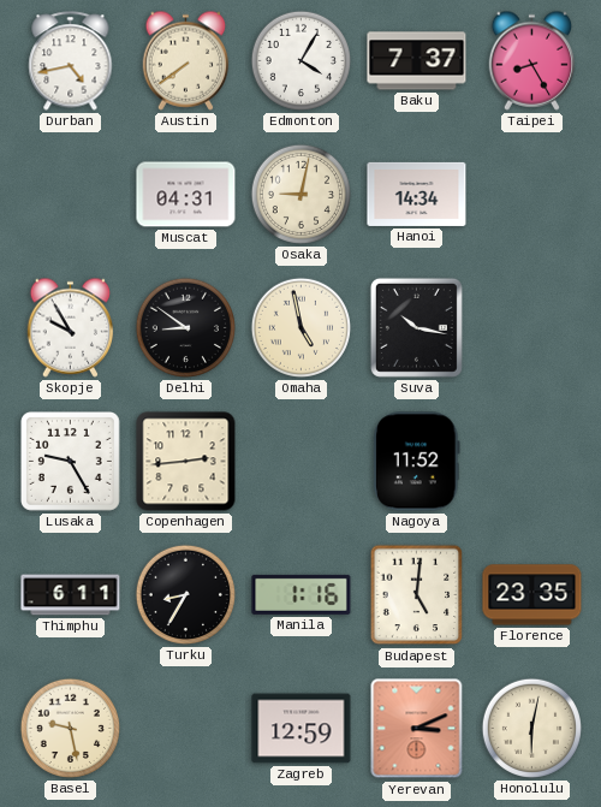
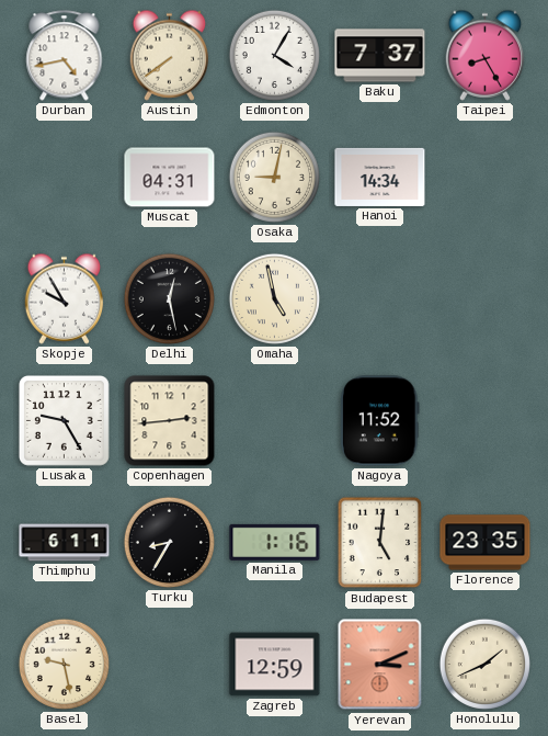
Delhi: 8:51 -> 12:28 (169, 298)
Suva: 10:17 -> none (416, 327)
Honolulu: 6:02 -> 1:41 (484, 664)
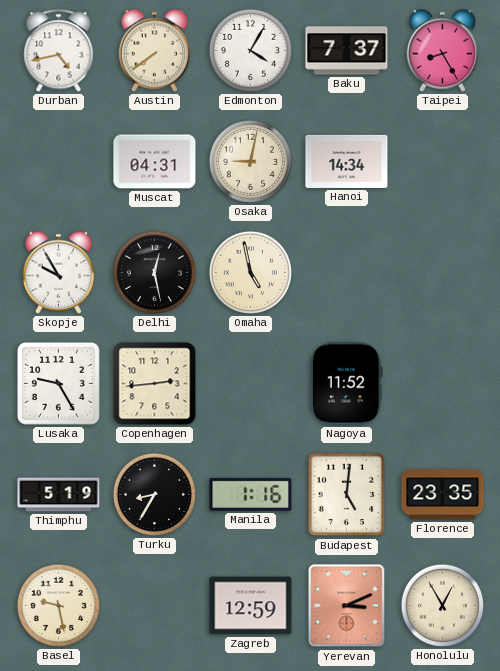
Thimphu: 6:11 -> 5:19 (59, 495)
Honolulu: 1:41 -> 12:55 (442, 605)
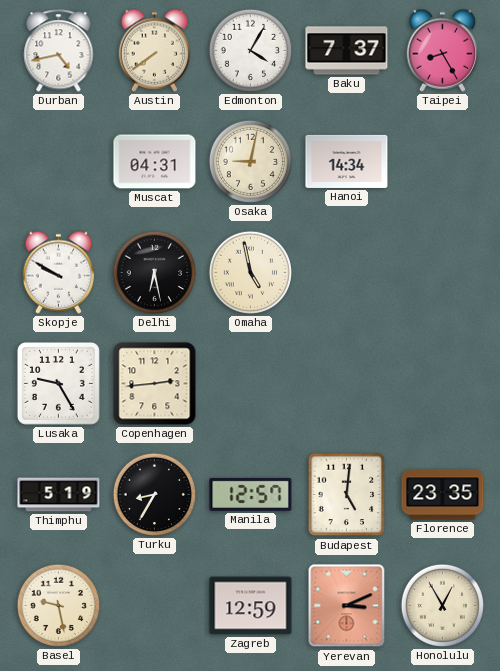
Skopje: 9:55 -> 9:50 (59, 272)
Delhi: 12:28 -> 6:28 (154, 272)
Nagoya: 11:52 -> none (347, 384)
Manila: 1:16 -> 12:57 (251, 494)
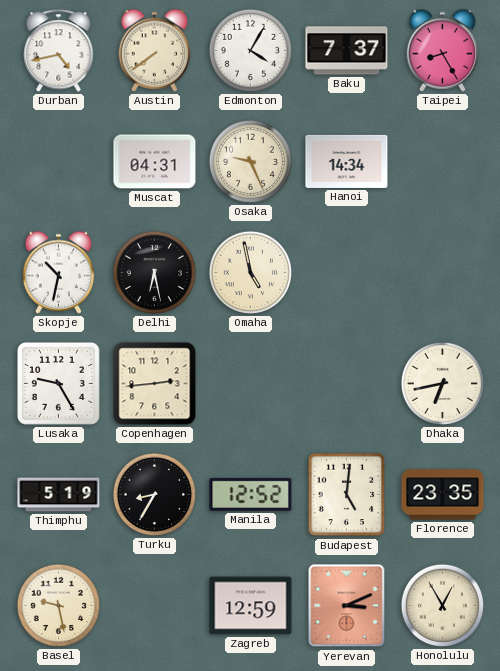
Osaka: 9:02 -> 9:26 (250, 161)
Skopje: 9:50 -> 10:32 (59, 272)
Dhaka: none -> 6:43 (442, 383)
Manila: 12:57 -> 12:52 (251, 494)
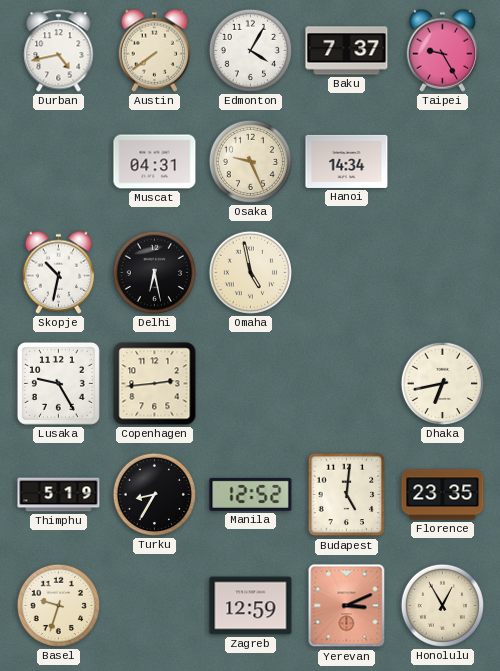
Taipei: 8:25 -> 9:25 (443, 50)
Basel: 9:28 -> 9:33 (58, 605)
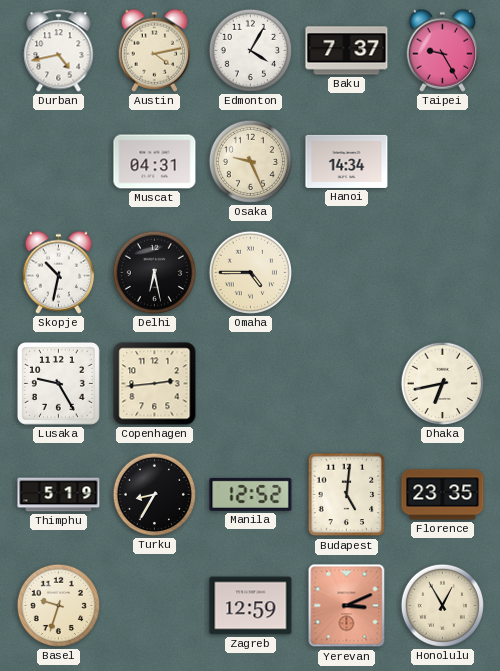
Austin: 7:39 -> 4:13 (155, 50)
Omaha: 4:58 -> 4:45 (250, 272)
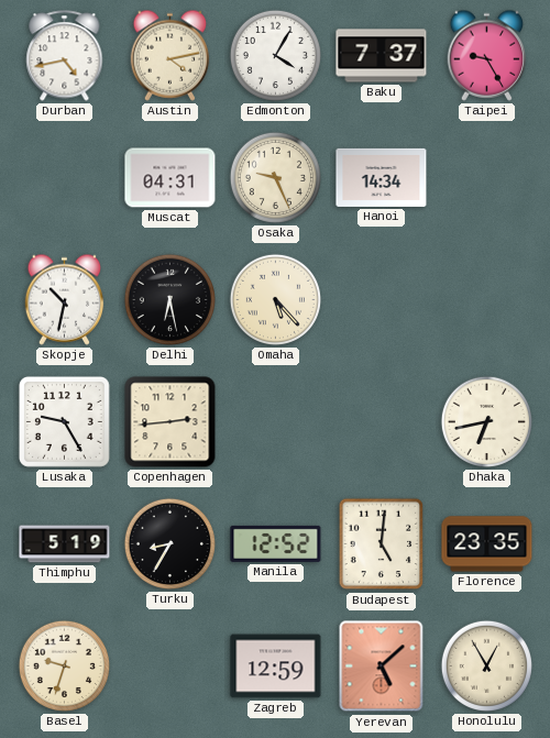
Omaha: 4:45 -> 5:23 (275, 299)
Yerevan: 3:11 -> 5:08 (382, 667)
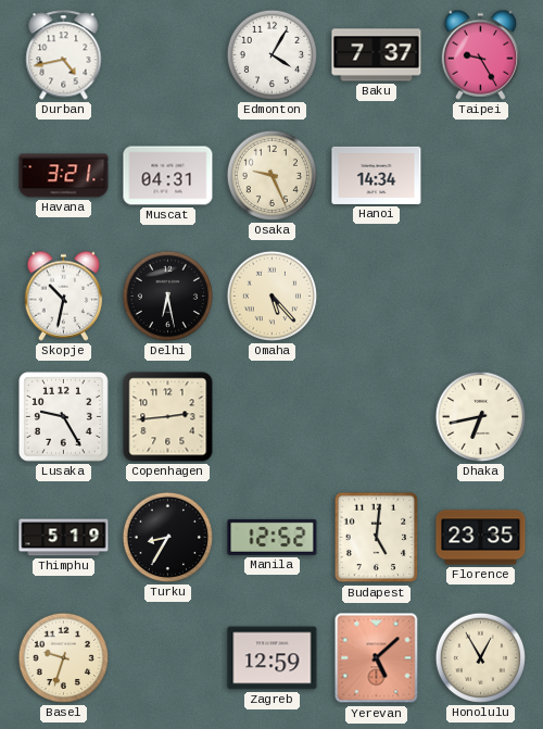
Austin: 4:13 -> none (170, 55)
Havana: none -> 3:21 (64, 176)
